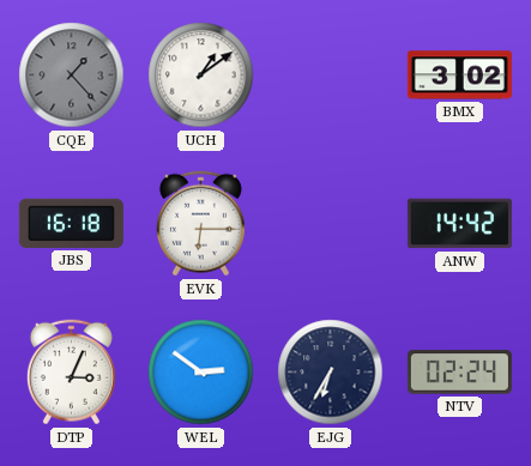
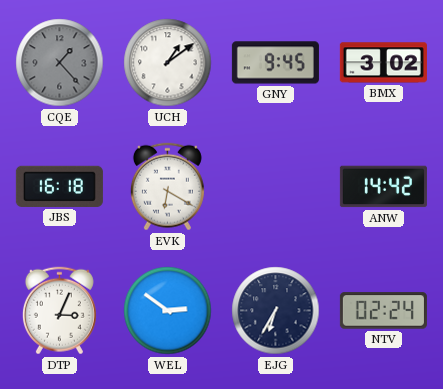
GNY: none -> 9:45 (275, 63)
EVK: 6:15 -> 6:20 (167, 187)
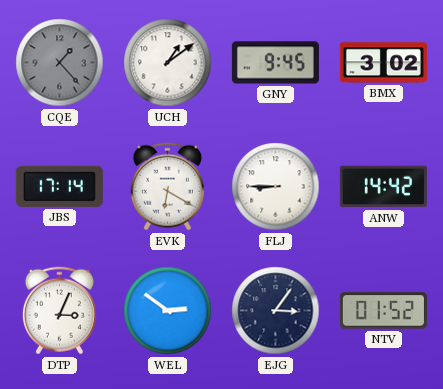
JBS: 16:18 -> 17:14 (59, 186)
FLJ: none -> 8:45 (276, 187)
EJG: 6:35 -> 3:06 (276, 311)
NTV: 02:24 -> 01:52 (383, 311)
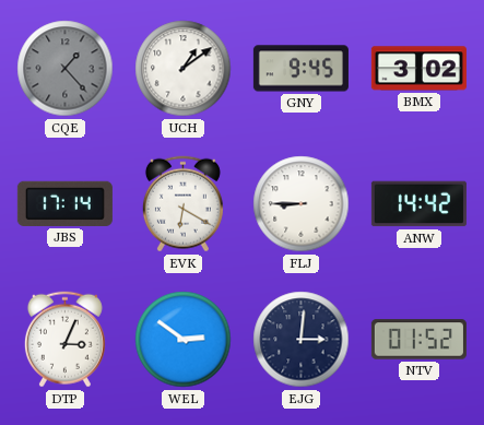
EJG: 3:06 -> 3:01 (302, 340)
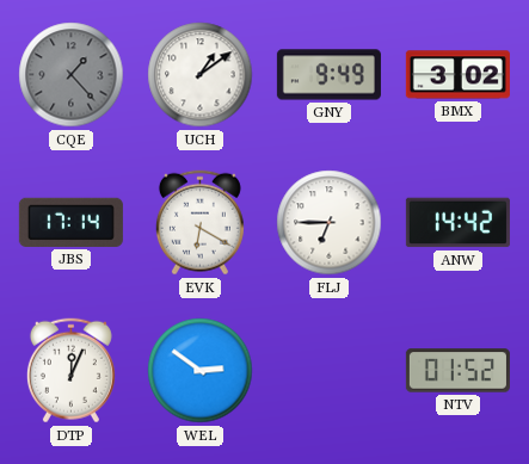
GNY: 9:45 -> 9:49 (328, 75)
FLJ: 8:45 -> 6:45 (330, 223)
DTP: 3:04 -> 12:04 (70, 371)
EJG: 3:01 -> none (302, 340)
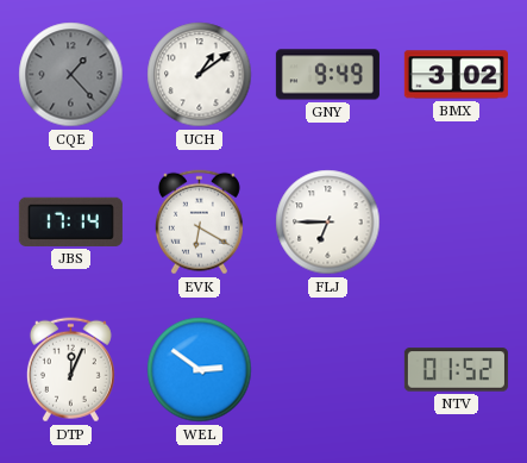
ANW: 14:42 -> none (457, 223)
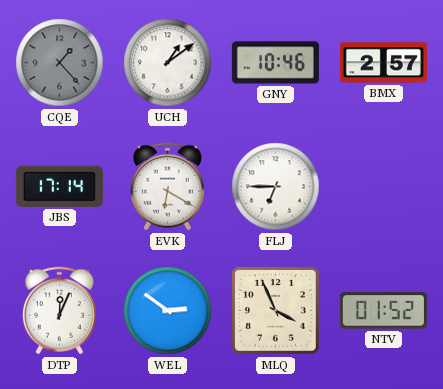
GNY: 9:49 -> 10:46 (275, 63)
BMX: 3:02 -> 2:57 (383, 63)
MLQ: none -> 3:56 (276, 311)
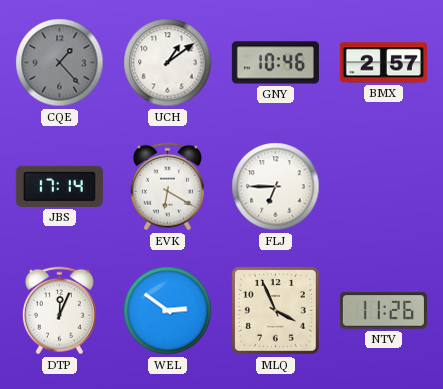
NTV: 01:52 -> 11:26 (383, 311)
